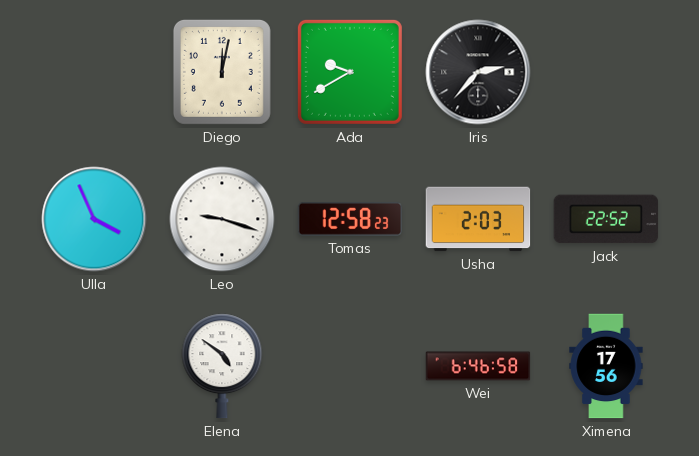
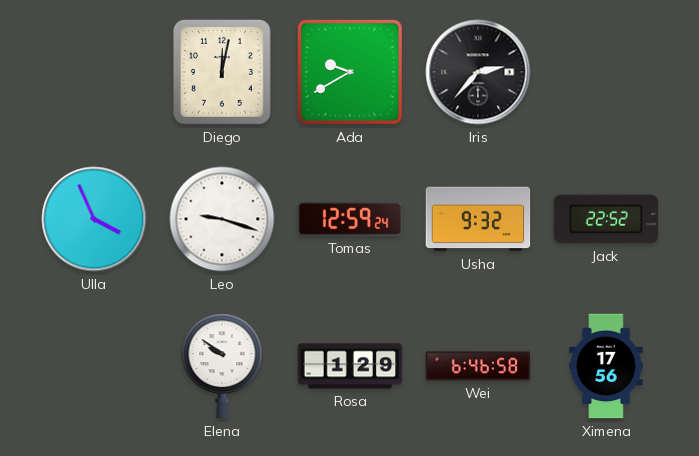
Tomas: 12:58 -> 12:59 (350, 219)
Usha: 2:03 -> 9:32 (478, 219)
Elena: 4:51 -> 9:51 (222, 366)
Rosa: none -> 1:29 (350, 366)
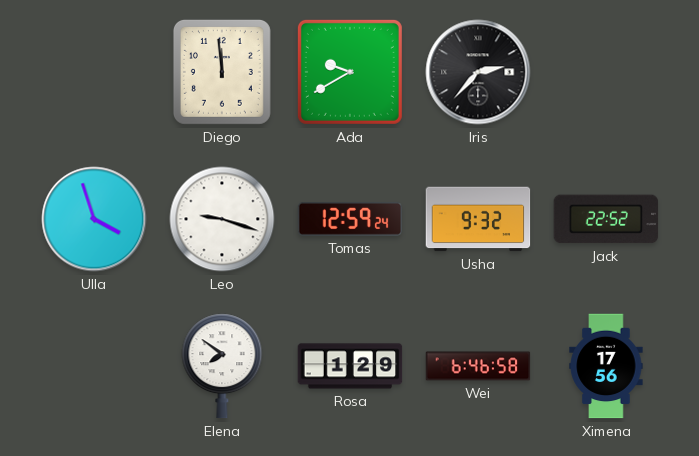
Diego: 12:02 -> 11:59 (222, 72)
Ulla: 3:56 -> 3:57 (94, 219)
Elena: 9:51 -> 7:51 (222, 366)
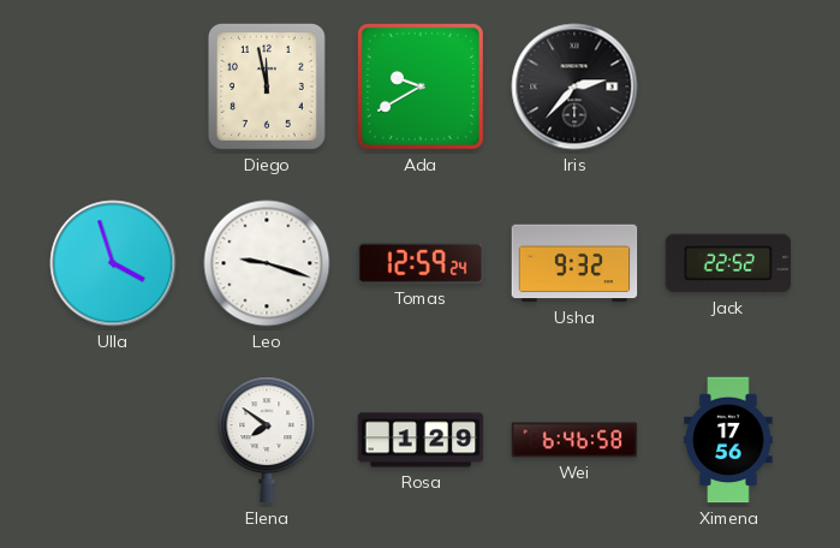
Diego: 11:59 -> 11:58 (267, 87)
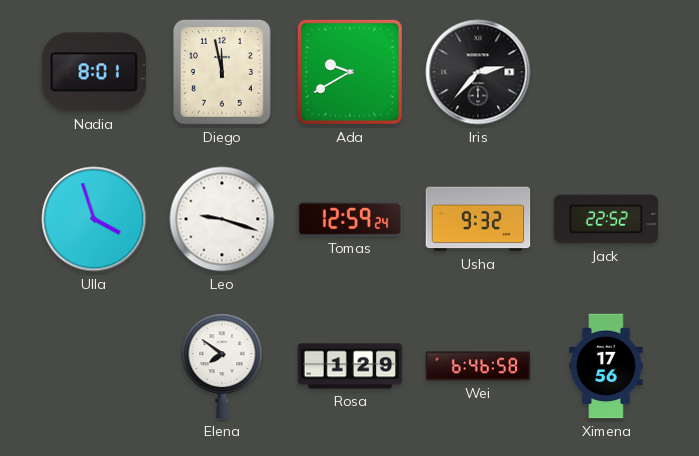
Nadia: none -> 8:01 (93, 72)
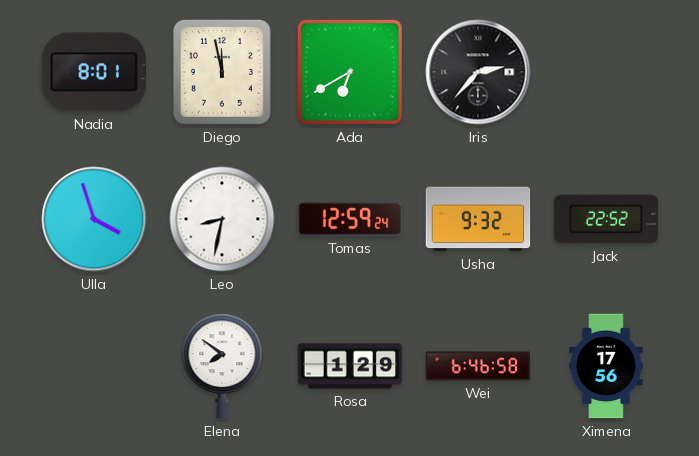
Ada: 9:40 -> 6:40 (350, 72)
Leo: 9:18 -> 8:32 (222, 219)
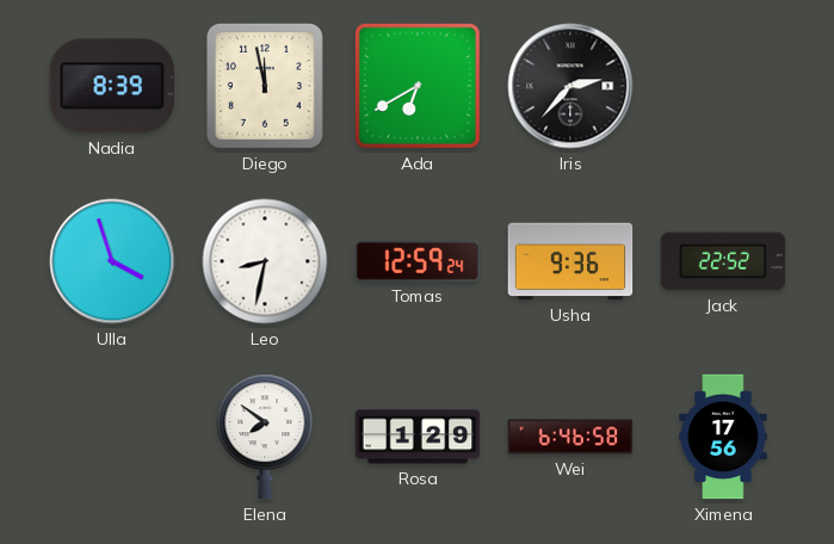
Nadia: 8:01 -> 8:39 (111, 86)
Usha: 9:32 -> 9:36 (570, 261)
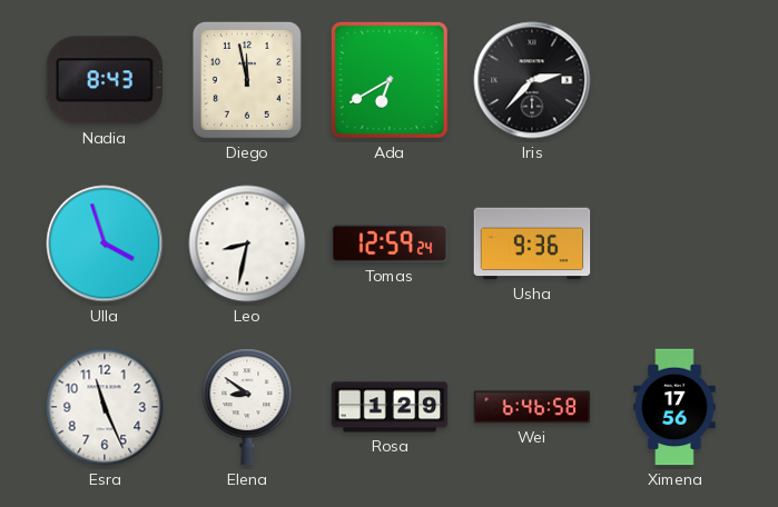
Nadia: 8:39 -> 8:43 (104, 80)
Jack: 22:52 -> none (723, 261)
Esra: none -> 11:26 (105, 407)
Elena: 7:51 -> 8:51 (247, 407)
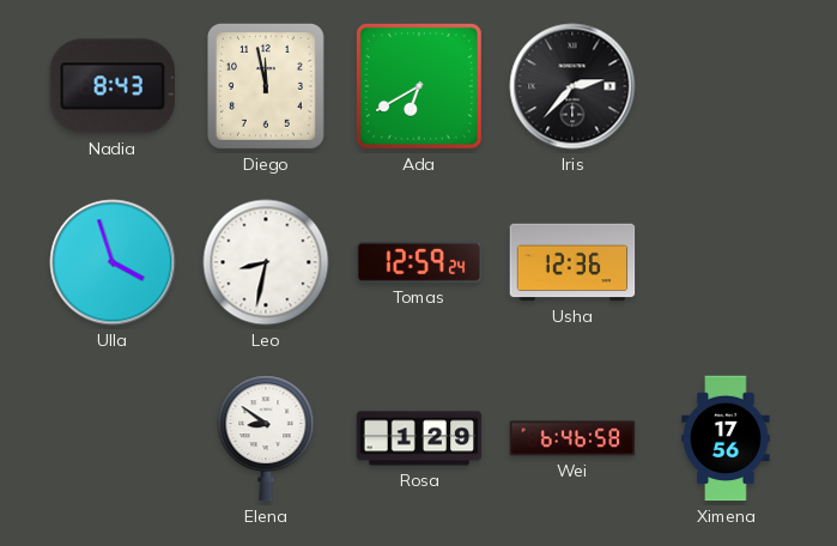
Usha: 9:36 -> 12:36 (572, 262)
Esra: 11:26 -> none (105, 407)
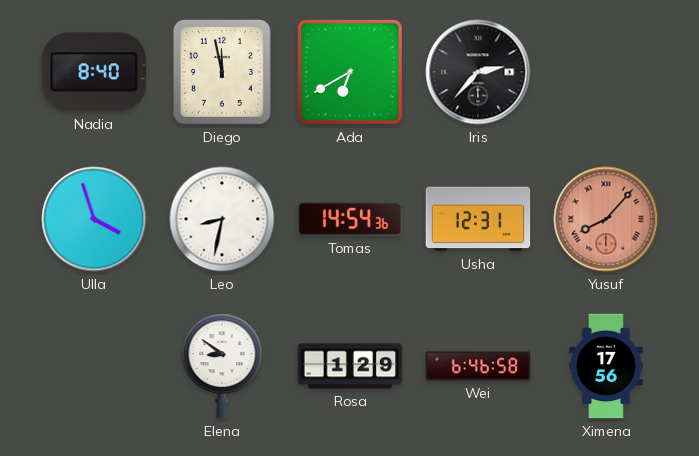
Nadia: 8:43 -> 8:40 (93, 72)
Tomas: 12:59 -> 14:54 (350, 219)
Usha: 12:36 -> 12:31 (478, 219)
Yusuf: none -> 8:07 (606, 219)
